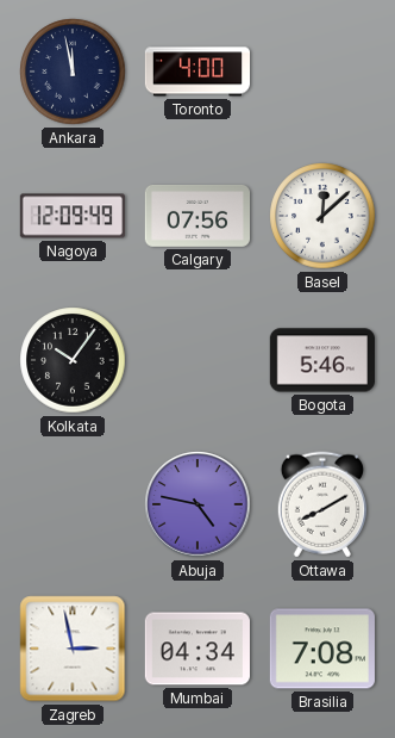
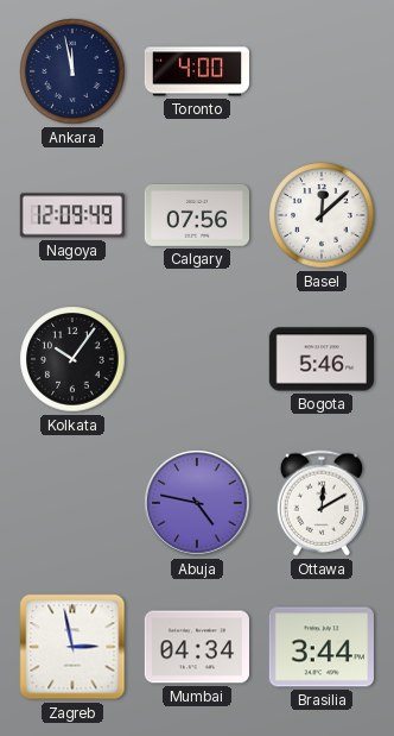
Ottawa: 8:10 -> 12:10 (320, 503)
Brasilia: 7:08 -> 3:44 (322, 647)
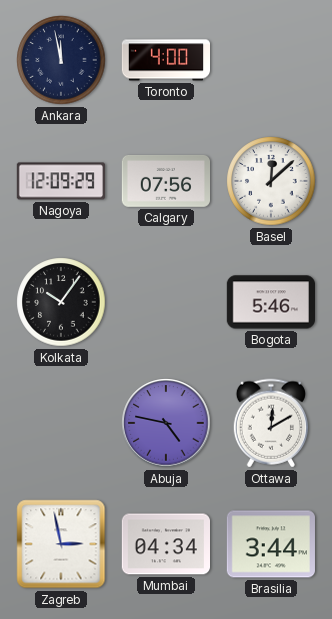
Nagoya: 12:09:49 -> 12:09:29 (60, 181)
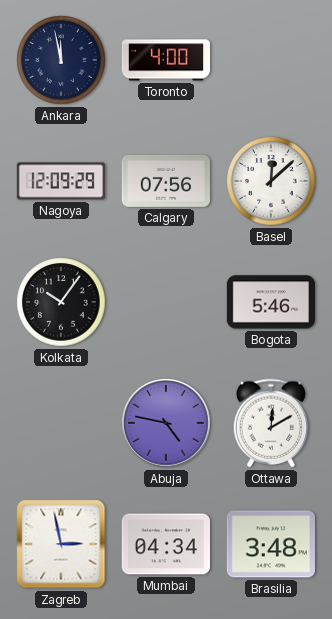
Brasilia: 3:44 -> 3:48 (271, 544)
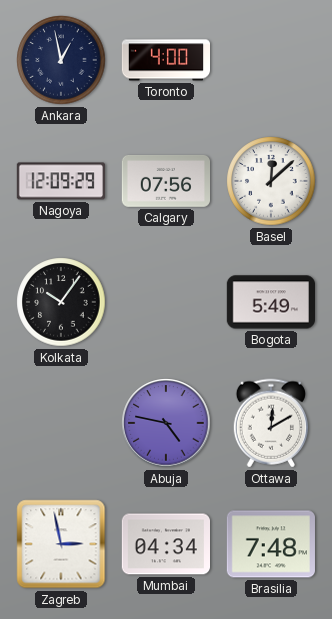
Ankara: 11:58 -> 12:58 (61, 60)
Bogota: 5:46 -> 5:49 (270, 302)
Brasilia: 3:48 -> 7:48 (271, 544)
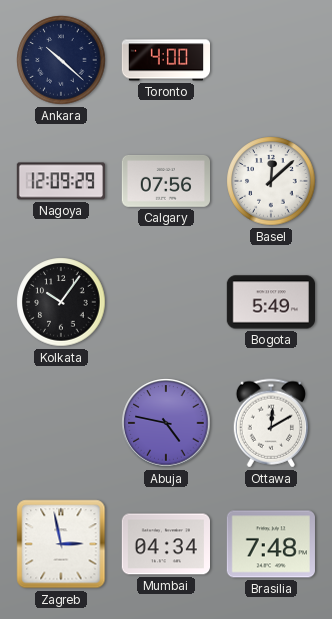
Ankara: 12:58 -> 10:22 (61, 60)
